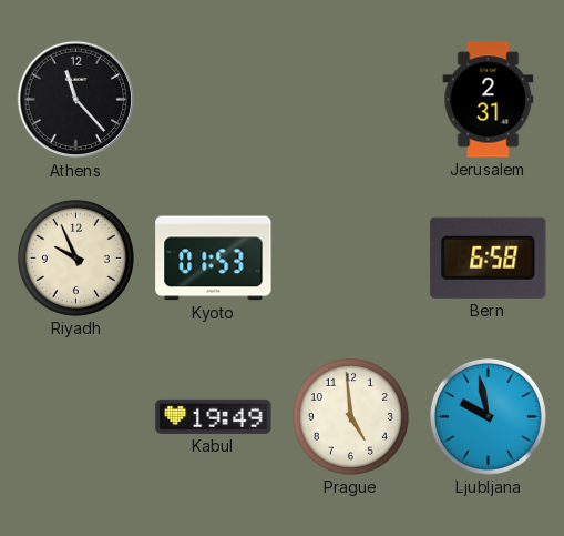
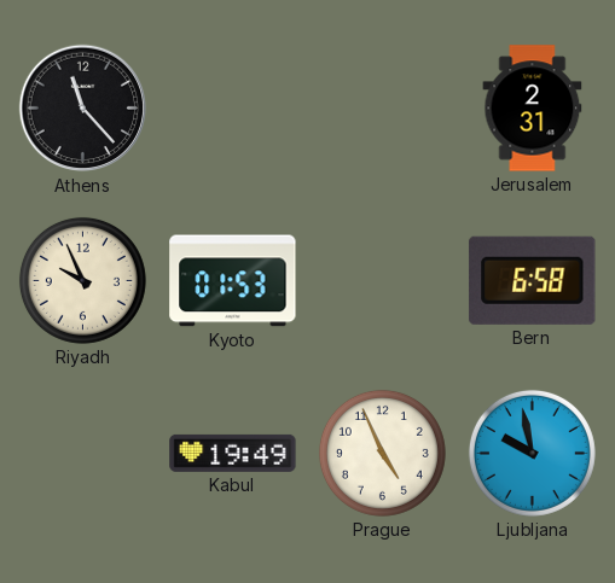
Prague: 4:59 -> 4:56 (382, 453)
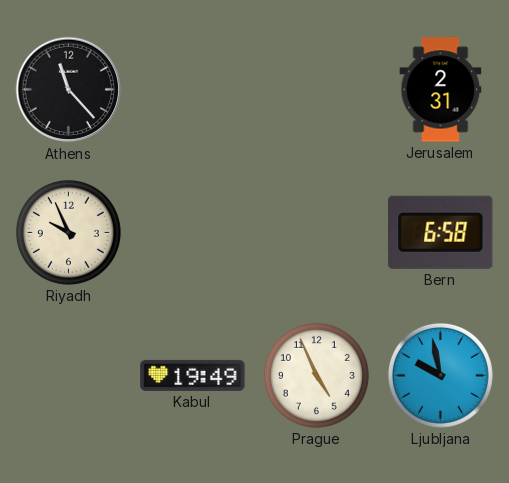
Kyoto: 01:53 -> none (233, 281)
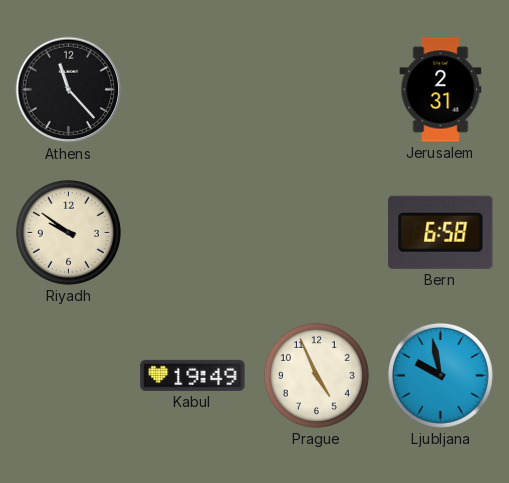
Riyadh: 9:56 -> 9:51 (68, 232)
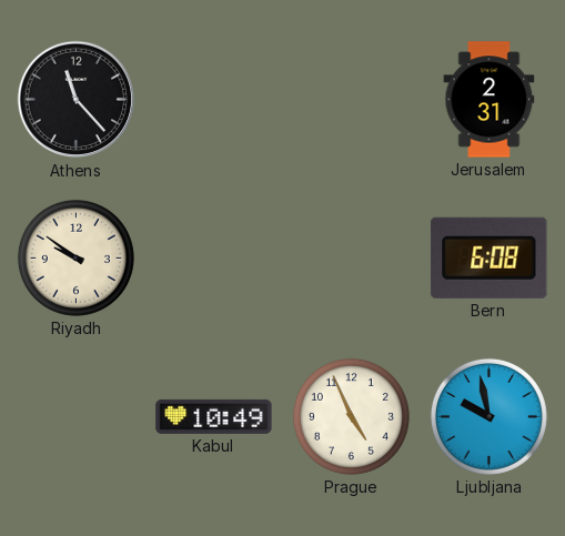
Bern: 6:58 -> 6:08 (490, 257)
Kabul: 19:49 -> 10:49 (214, 416)
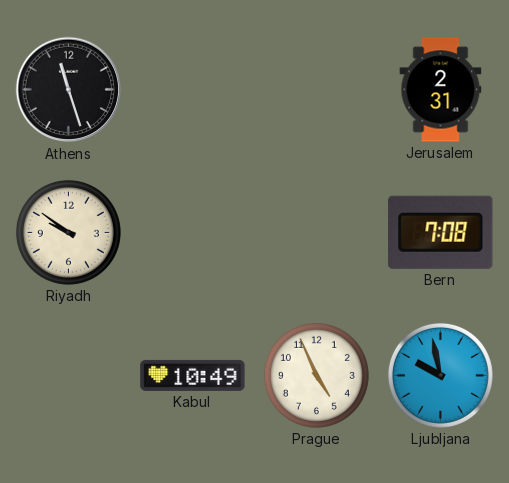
Athens: 11:23 -> 11:27 (69, 90)
Bern: 6:08 -> 7:08 (441, 232)
